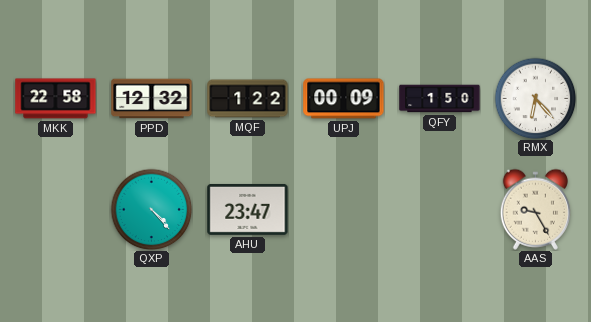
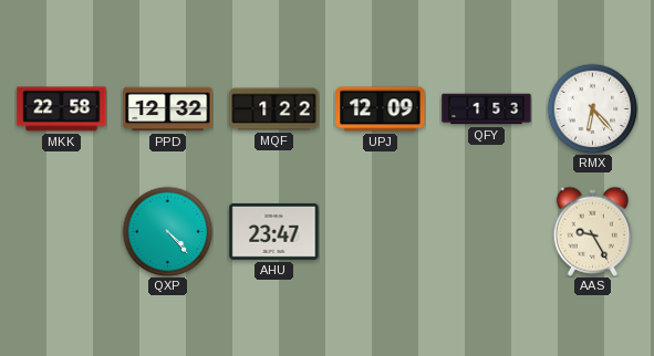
UPJ: 00:09 -> 12:09 (381, 109)
QFY: 1:50 -> 1:53 (487, 109)
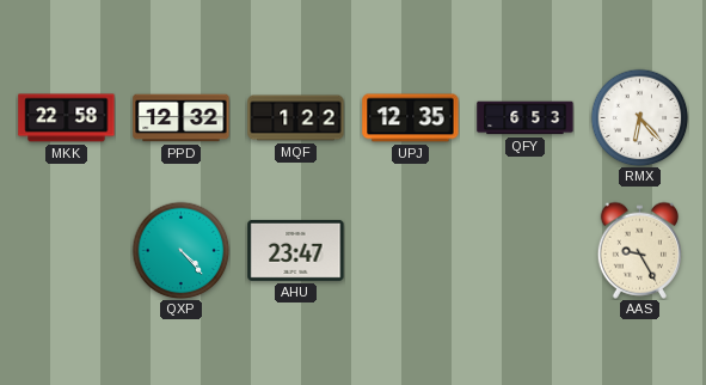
UPJ: 12:09 -> 12:35 (411, 118)
QFY: 1:53 -> 6:53 (526, 118)
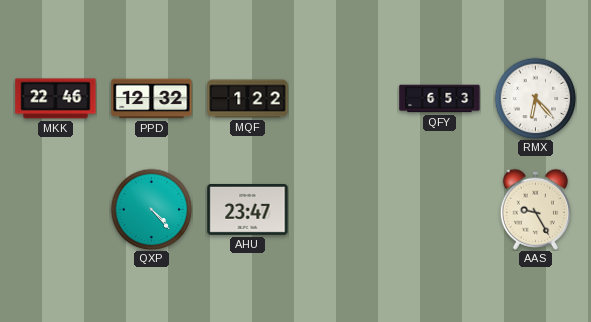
MKK: 22:58 -> 22:46 (56, 99)
UPJ: 12:35 -> none (411, 118)
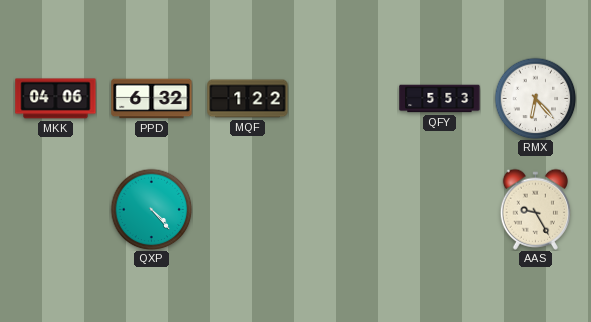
MKK: 22:46 -> 04:06 (56, 99)
PPD: 12:32 -> 6:32 (152, 99)
QFY: 6:53 -> 5:53 (440, 99)
AHU: 23:47 -> none (248, 209)
